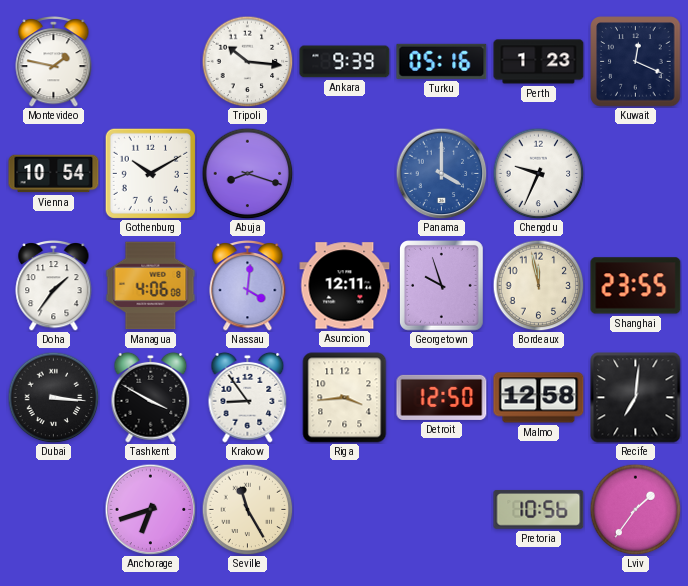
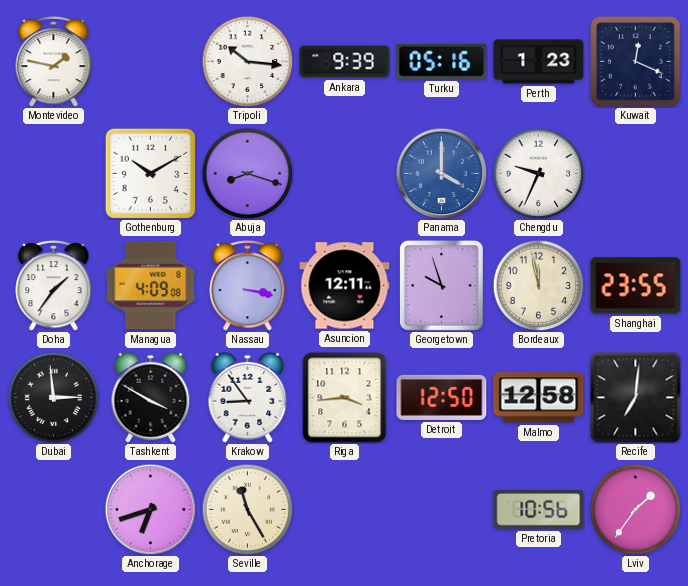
Vienna: 10:54 -> none (54, 174)
Managua: 4:06 -> 4:09 (151, 286)
Nassau: 4:01 -> 3:17 (248, 286)
Dubai: 3:16 -> 2:59 (53, 397)
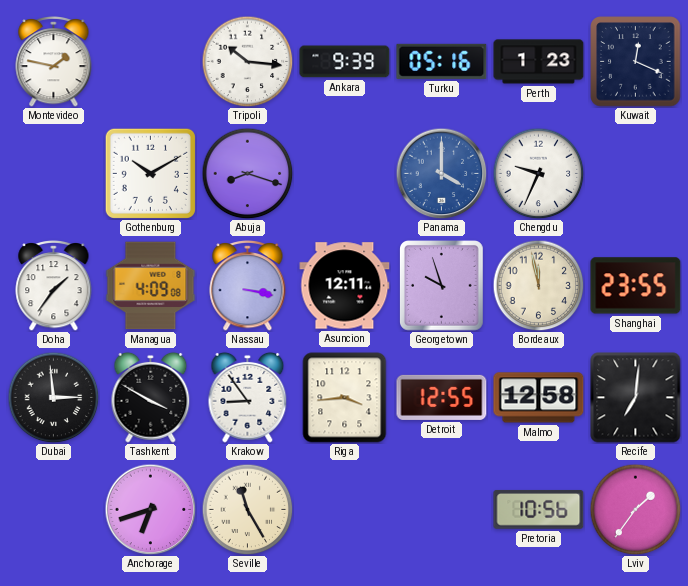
Detroit: 12:50 -> 12:55 (442, 397)
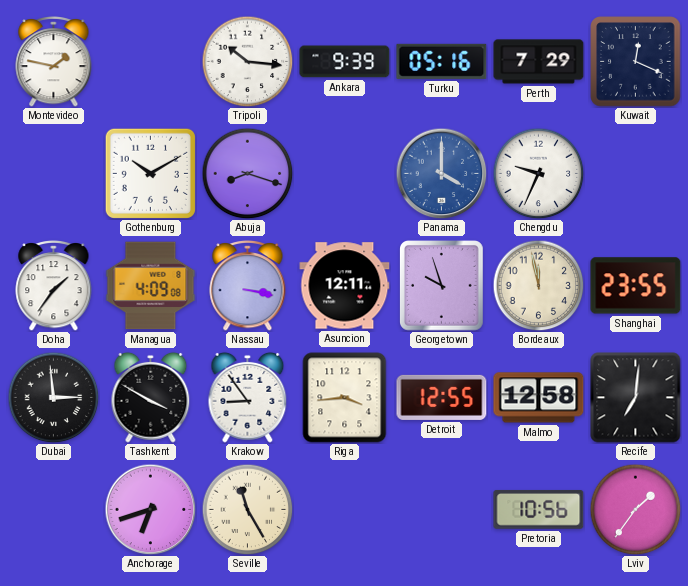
Perth: 1:23 -> 7:29 (539, 62)
